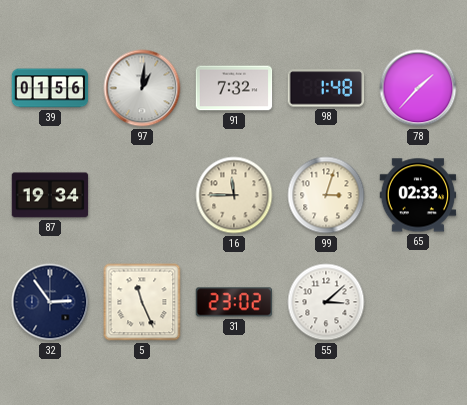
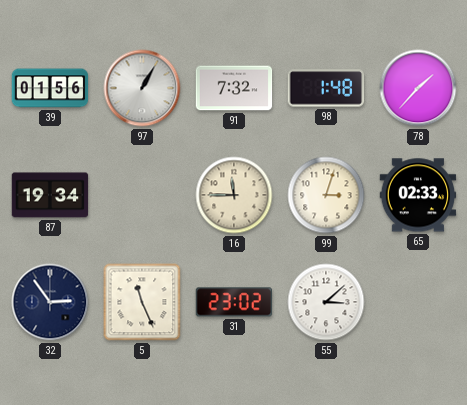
97: 1:01 -> 1:05 (142, 88)
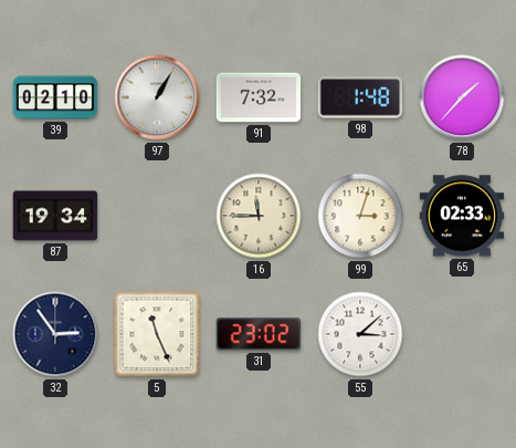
39: 01:56 -> 02:10 (55, 97)
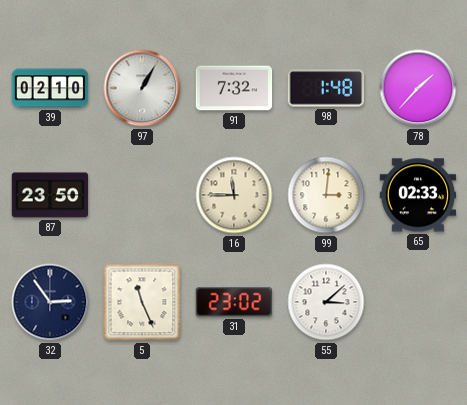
87: 19:34 -> 23:50 (50, 195)
99: 3:03 -> 3:01 (326, 195)
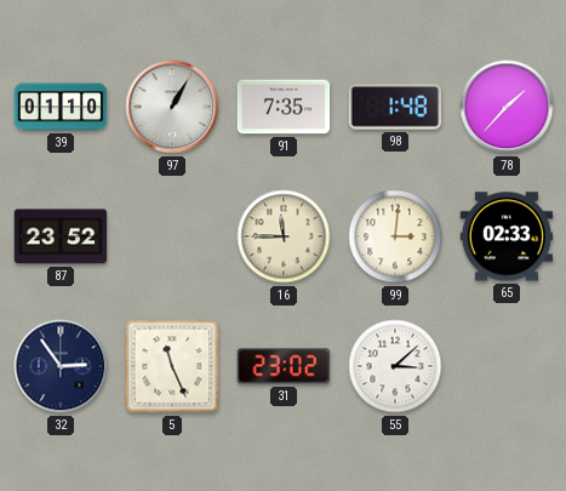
39: 02:10 -> 01:10 (61, 107)
91: 7:32 -> 7:35 (284, 107)
87: 23:50 -> 23:52 (61, 236)
